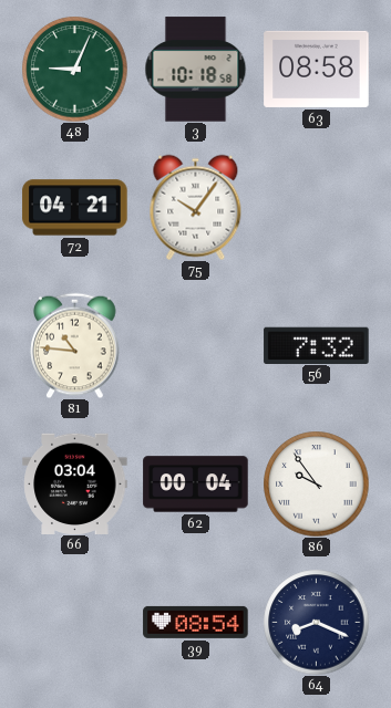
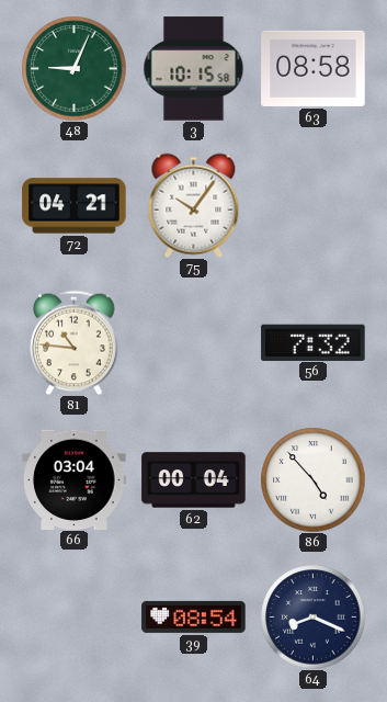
3: 10:18 -> 10:15 (194, 69)
86: 9:54 -> 4:53 (312, 479)
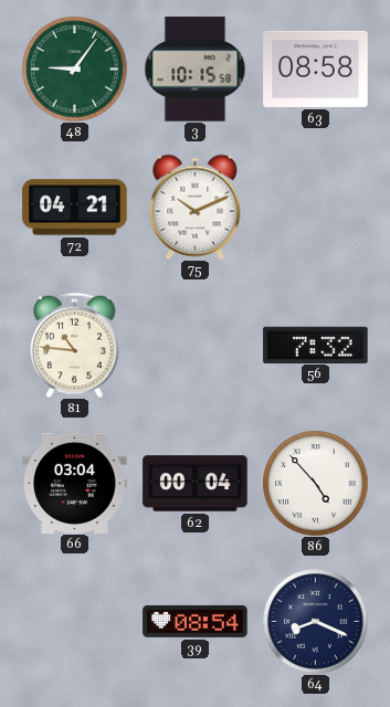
48: 9:04 -> 9:06 (74, 68)
75: 10:06 -> 10:11 (196, 207)
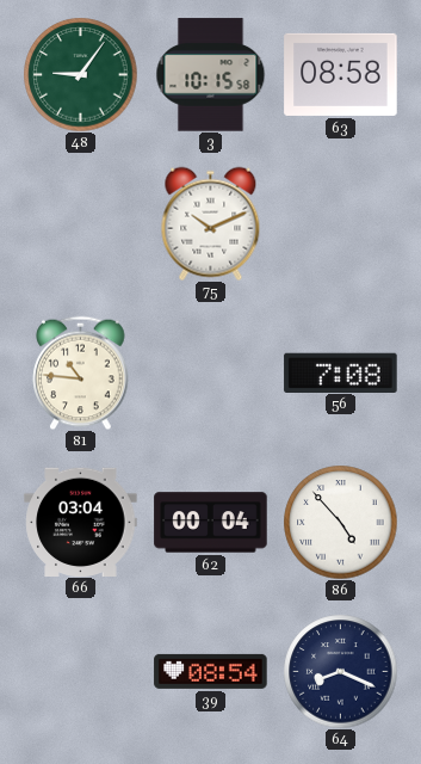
72: 04:21 -> none (75, 208)
56: 7:32 -> 7:08 (341, 372)
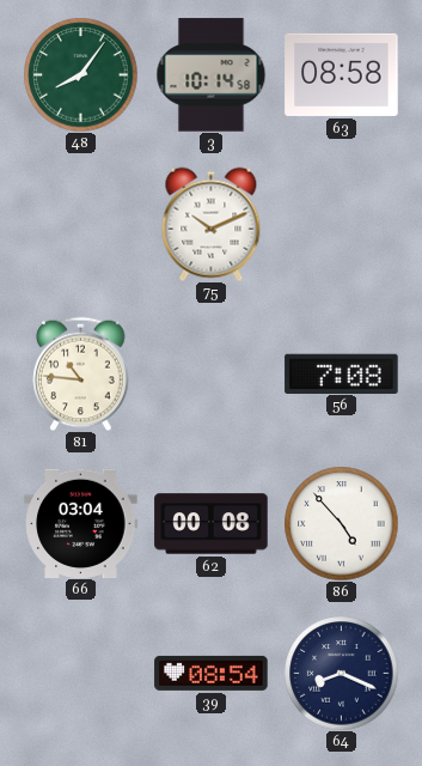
48: 9:06 -> 8:06 (80, 74)
3: 10:15 -> 10:14 (212, 75)
62: 00:04 -> 00:08 (212, 524)
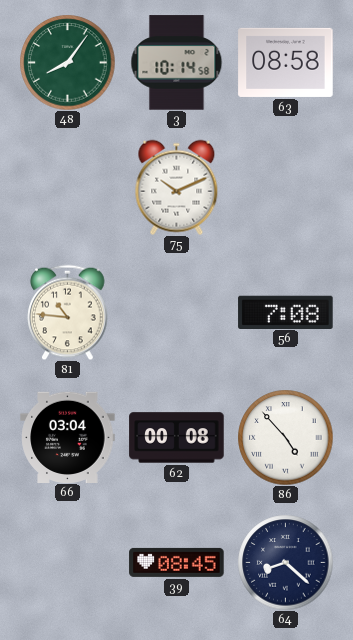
39: 08:54 -> 08:45 (177, 562)
64: 8:19 -> 8:22 (285, 562)
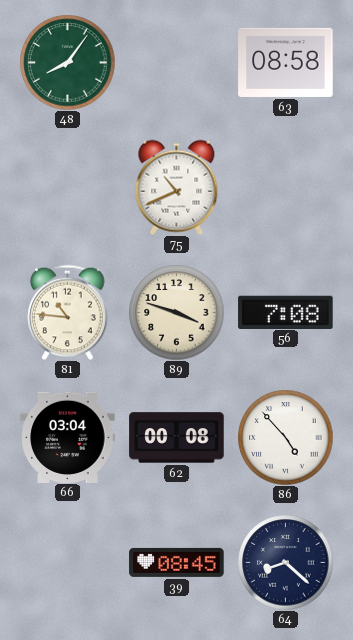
3: 10:14 -> none (177, 63)
75: 10:11 -> 10:41 (177, 187)
89: none -> 3:48 (176, 312)
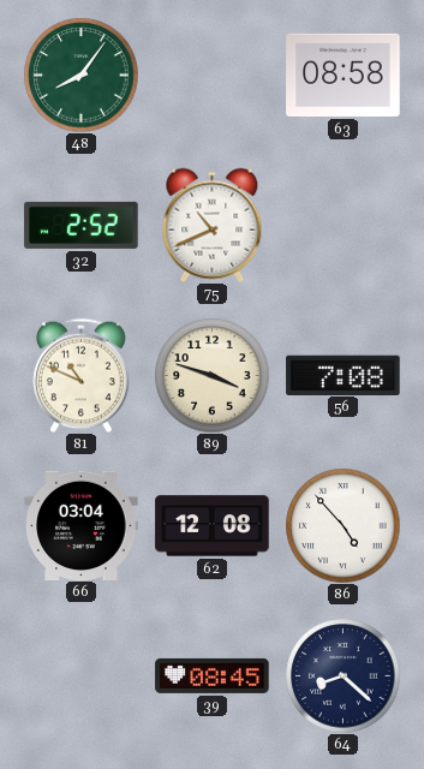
32: none -> 2:52 (82, 225)
81: 10:46 -> 10:49 (82, 375)
62: 00:08 -> 12:08 (213, 526)
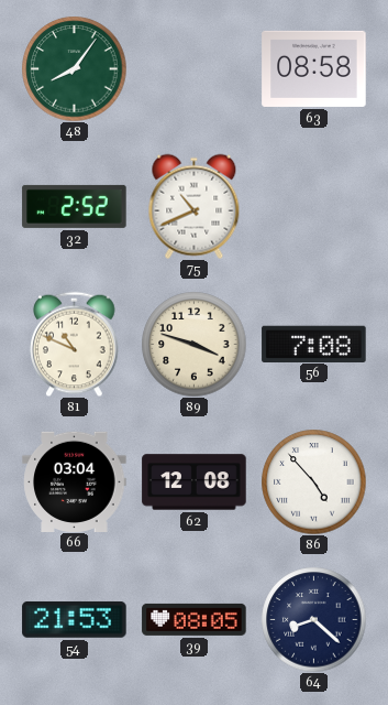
54: none -> 21:53 (75, 620)
39: 08:45 -> 08:05 (195, 619)
